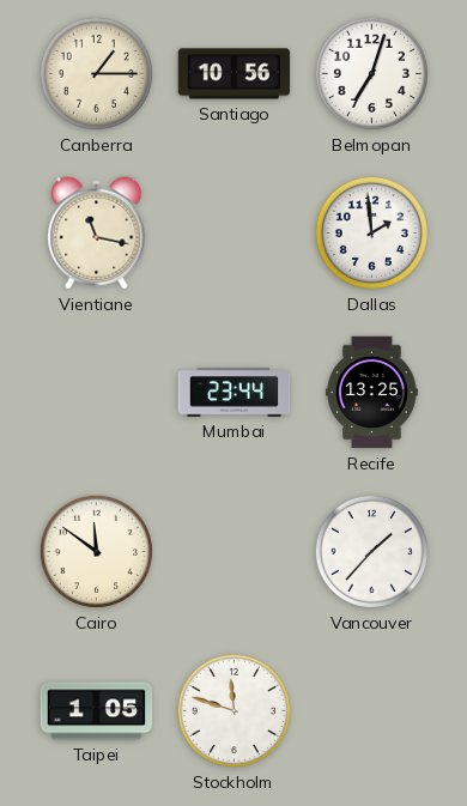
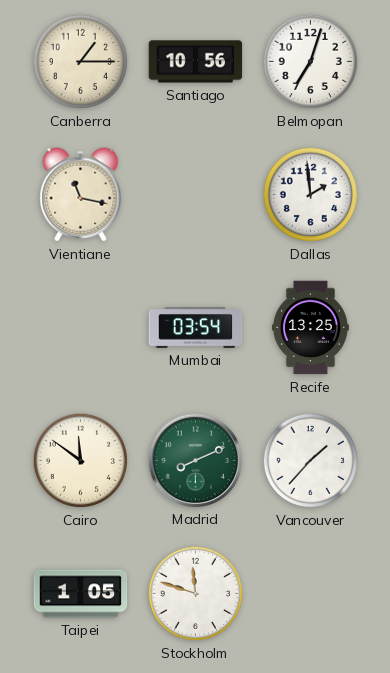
Mumbai: 23:44 -> 03:54 (196, 328)
Madrid: none -> 8:11 (195, 460)
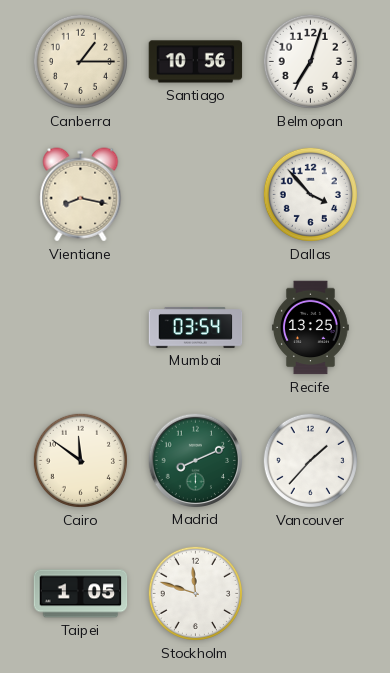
Vientiane: 11:17 -> 8:17 (81, 195)
Dallas: 1:59 -> 3:53 (310, 194)
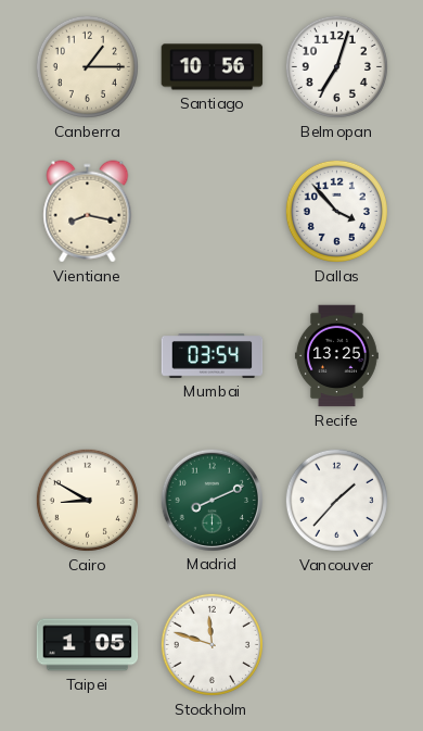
Cairo: 11:51 -> 8:50 (87, 500)
